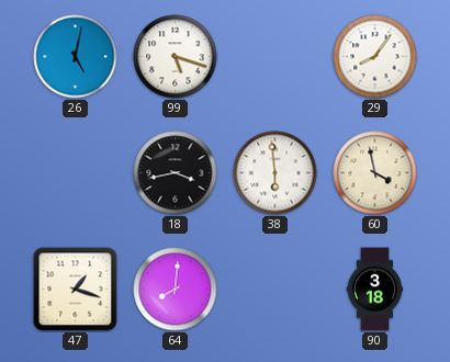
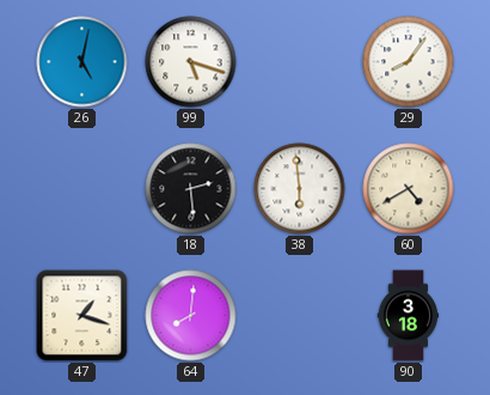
18: 3:43 -> 2:29 (191, 189)
60: 3:58 -> 4:40 (409, 189)
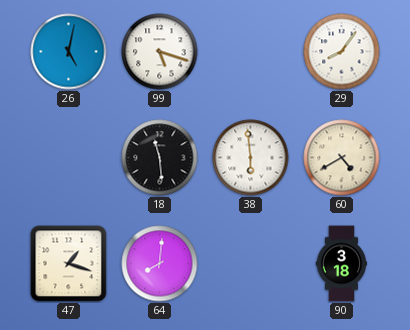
18: 2:29 -> 11:29 (160, 158)
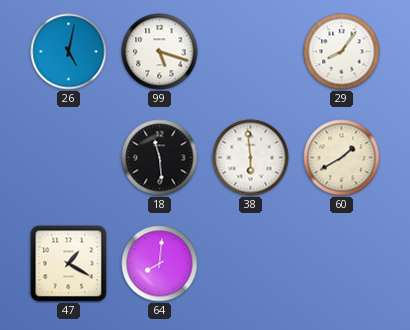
60: 4:40 -> 1:40 (342, 158)
47: 1:18 -> 1:20 (69, 264)
90: 3:18 -> none (342, 264)
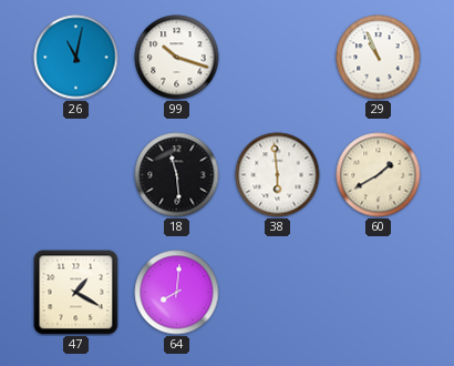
26: 5:02 -> 11:02 (76, 58)
99: 5:18 -> 10:18 (177, 58)
29: 8:06 -> 10:56 (379, 58)
